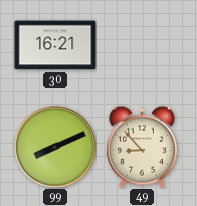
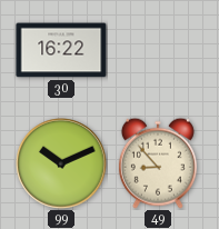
30: 16:21 -> 16:22 (61, 50)
99: 8:11 -> 10:11 (61, 163)
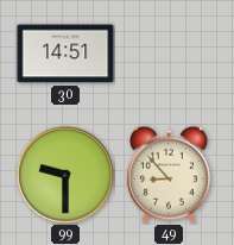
30: 16:22 -> 14:51 (65, 54)
99: 10:11 -> 9:30 (65, 175)
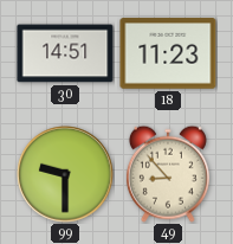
18: none -> 11:23 (168, 53)
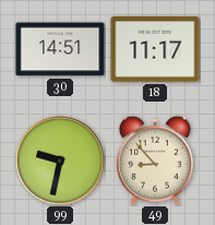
18: 11:23 -> 11:17 (155, 49)
99: 9:30 -> 9:32 (60, 161)
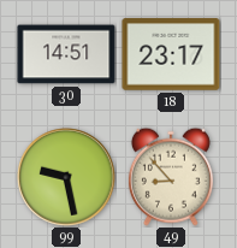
18: 11:17 -> 23:17 (171, 54)
99: 9:32 -> 9:28 (66, 177)
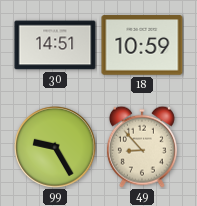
18: 23:17 -> 10:59 (142, 45)
99: 9:28 -> 9:25 (55, 147)
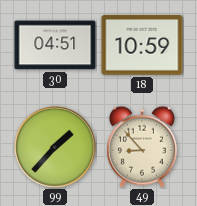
30: 14:51 -> 04:51 (55, 45)
99: 9:25 -> 1:37 (55, 147)
